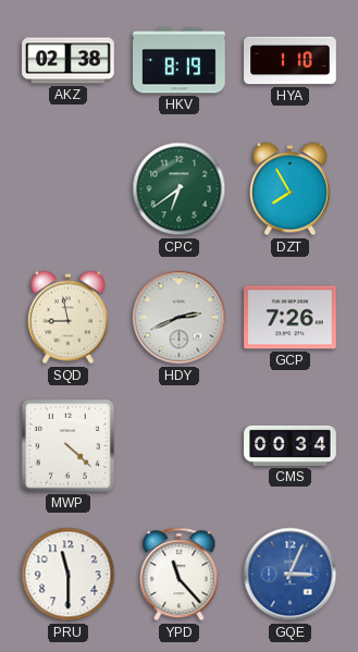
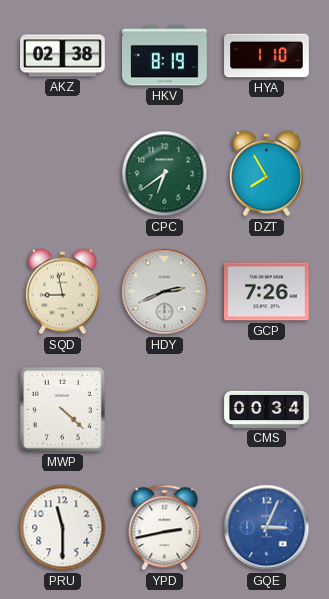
YPD: 11:23 -> 2:43 (165, 528)
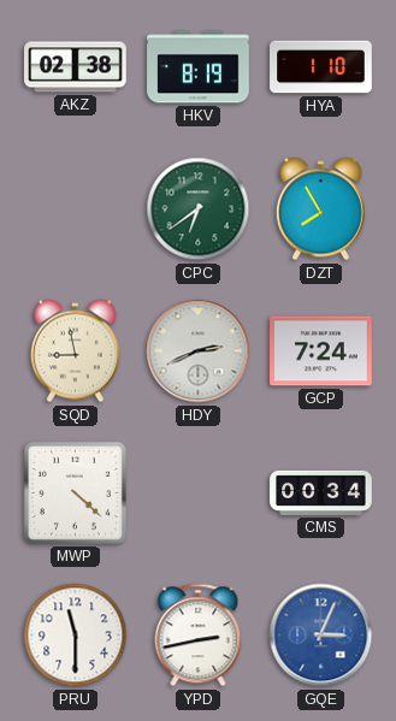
GCP: 7:26 -> 7:24 (321, 351)
